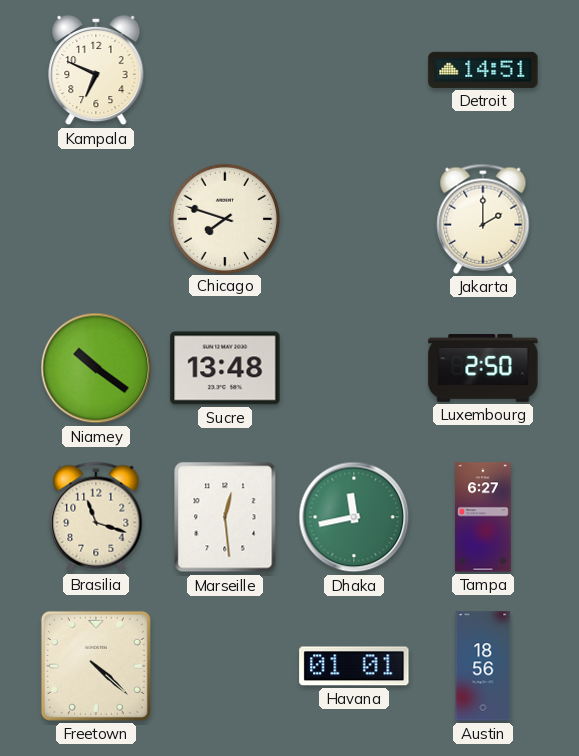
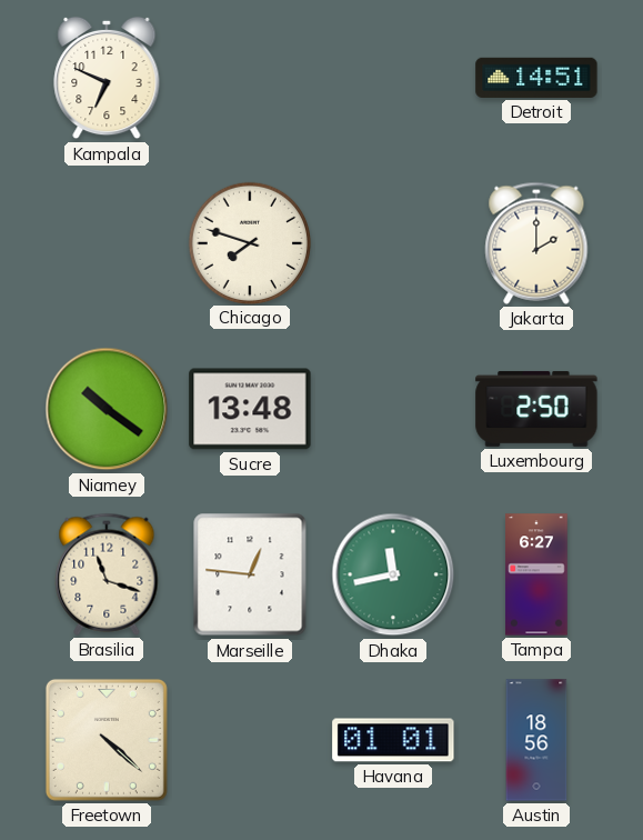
Marseille: 12:29 -> 12:46 (250, 574)
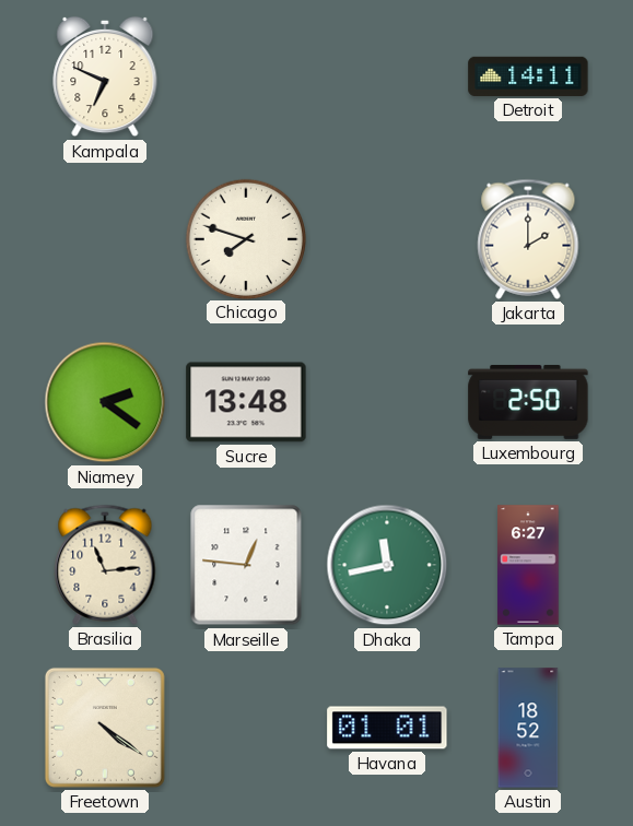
Detroit: 14:51 -> 14:11 (528, 76)
Niamey: 10:21 -> 2:21 (105, 402)
Brasilia: 11:18 -> 11:14 (105, 565)
Freetown: 4:22 -> 4:21 (105, 728)
Austin: 18:56 -> 18:52 (528, 728)
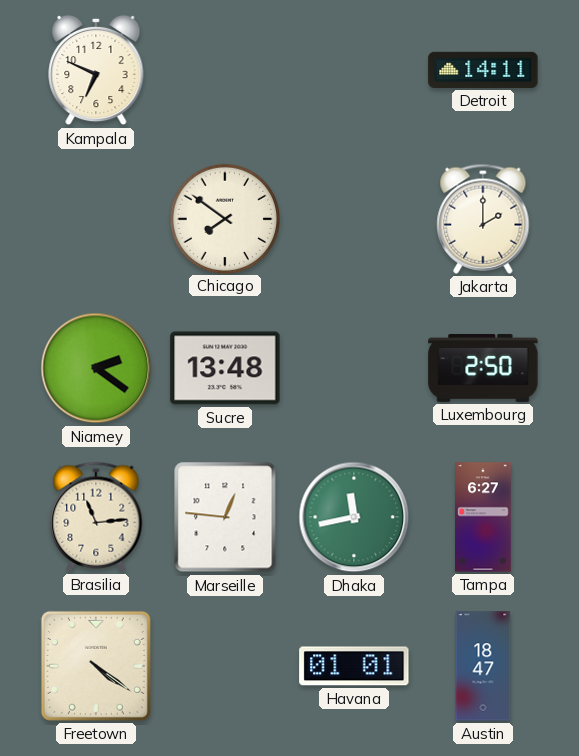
Chicago: 7:48 -> 7:51 (224, 218)
Austin: 18:52 -> 18:47 (483, 666)
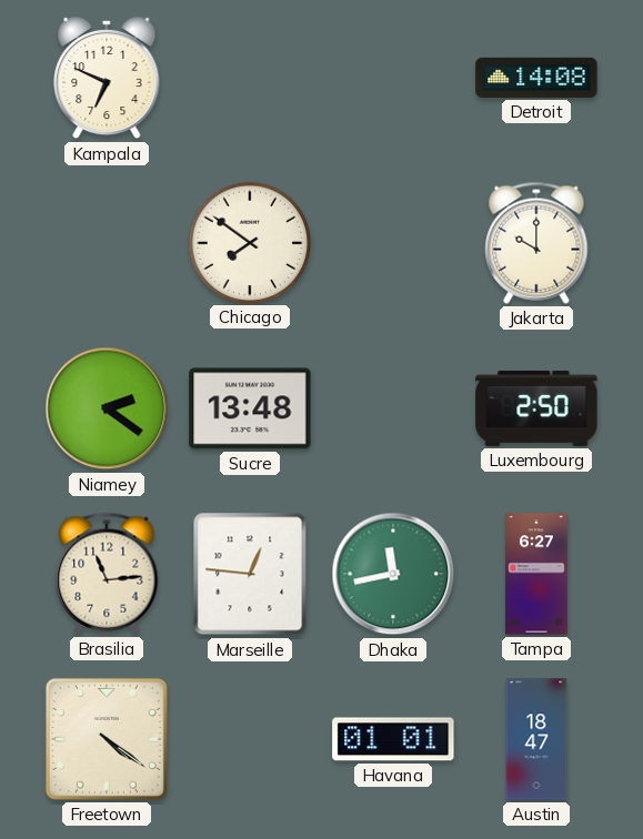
Detroit: 14:11 -> 14:08 (536, 78)
Jakarta: 2:00 -> 10:00 (536, 243)
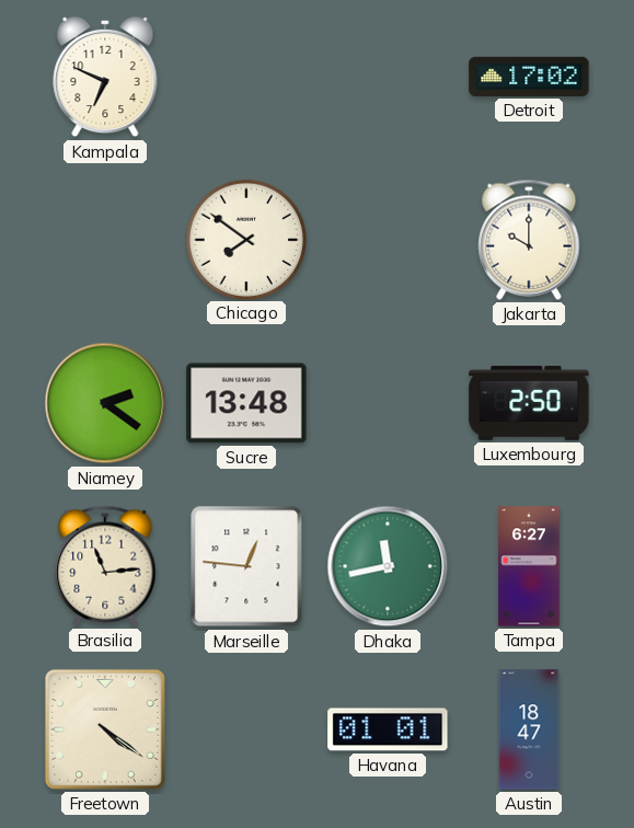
Detroit: 14:08 -> 17:02 (529, 77)
